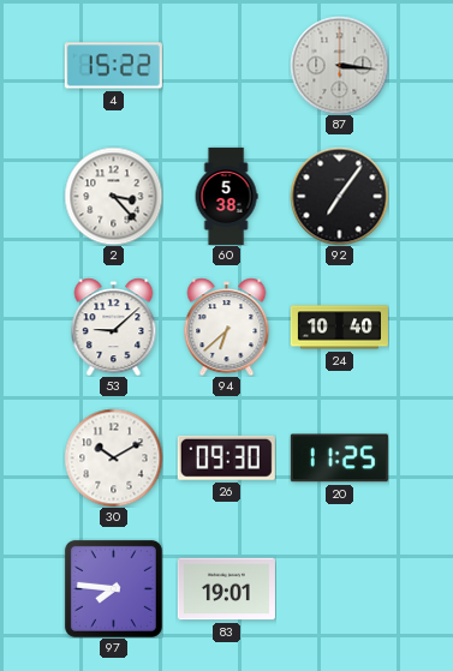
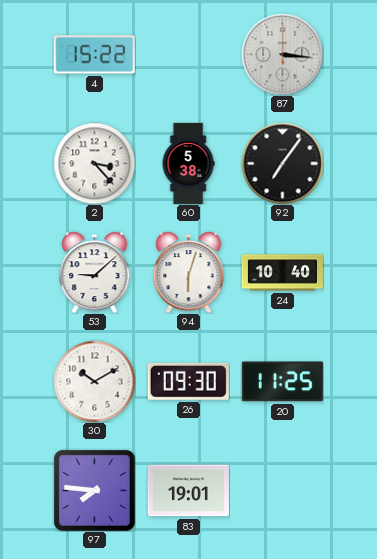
94: 6:38 -> 6:03 (189, 272)
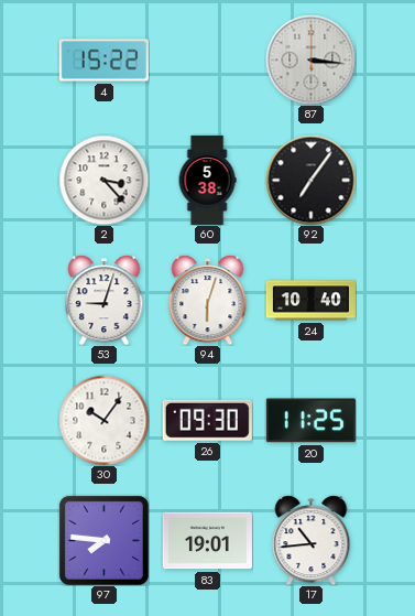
53: 9:08 -> 9:03 (105, 300)
30: 10:10 -> 10:06 (103, 420)
17: none -> 10:44 (312, 540)
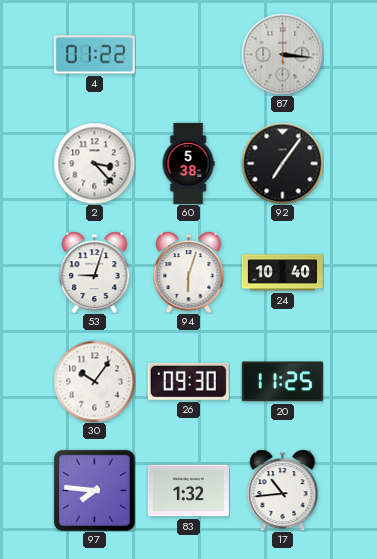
4: 15:22 -> 01:22 (94, 55)
83: 19:01 -> 1:32 (188, 491)
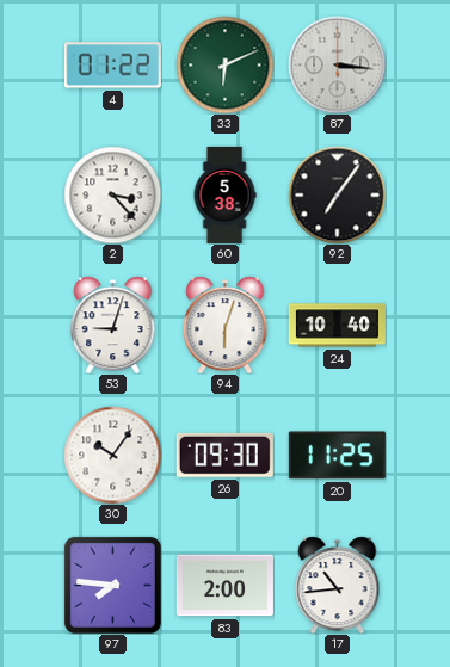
33: none -> 6:11 (224, 64)
83: 1:32 -> 2:00 (224, 586)
